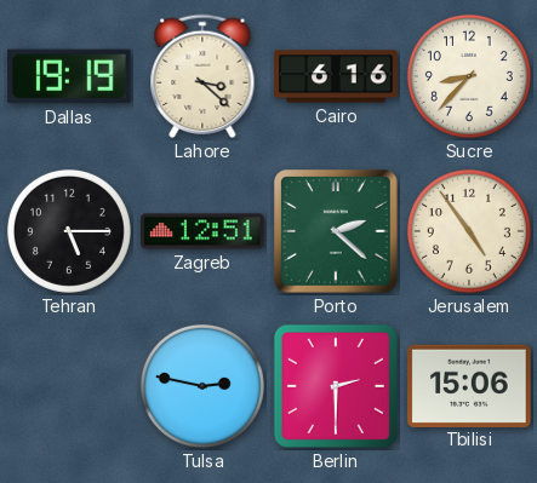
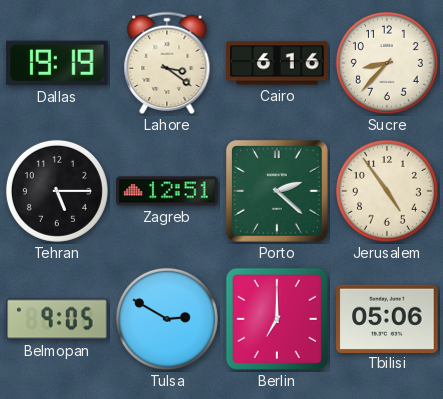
Lahore: 3:22 -> 3:21 (167, 63)
Belmopan: none -> 9:05 (57, 319)
Tulsa: 2:47 -> 2:50 (167, 319)
Berlin: 2:30 -> 7:00 (277, 319)
Tbilisi: 15:06 -> 05:06 (387, 318)
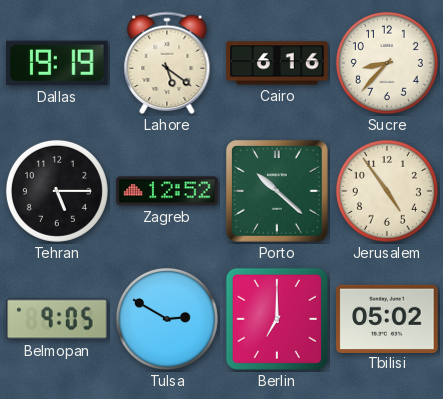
Lahore: 3:21 -> 5:21 (167, 63)
Zagreb: 12:51 -> 12:52 (167, 191)
Porto: 2:22 -> 10:22 (278, 192)
Tbilisi: 05:06 -> 05:02 (387, 318)
